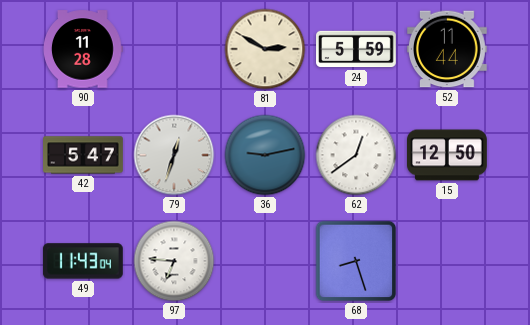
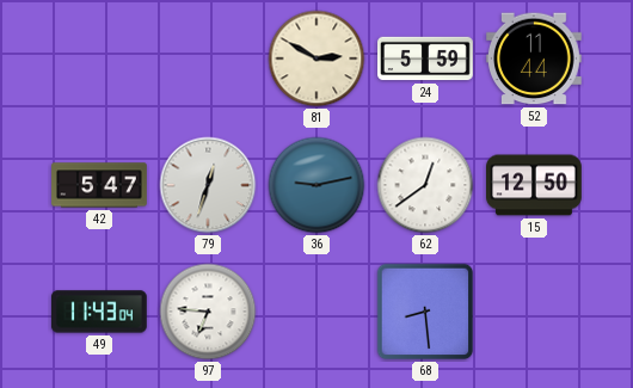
90: 11:28 -> none (84, 49)
68: 8:27 -> 8:29 (425, 312)
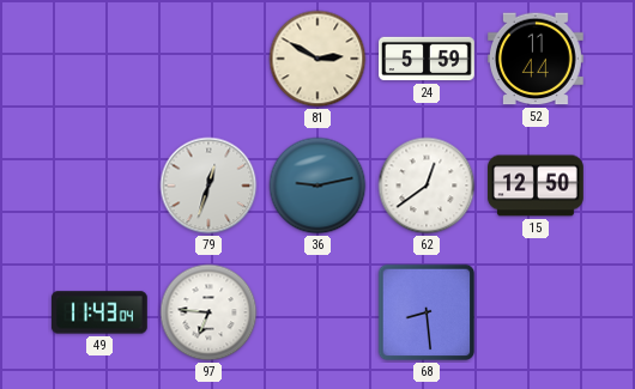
42: 5:47 -> none (99, 185)
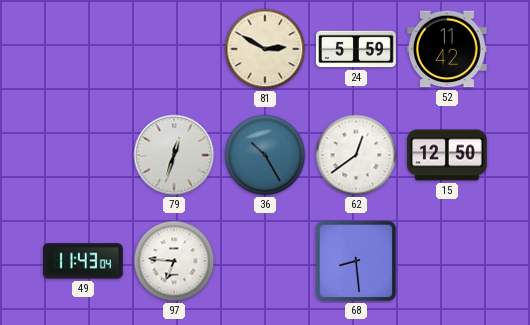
52: 11:44 -> 11:42 (448, 49)
36: 9:13 -> 10:25 (265, 155)
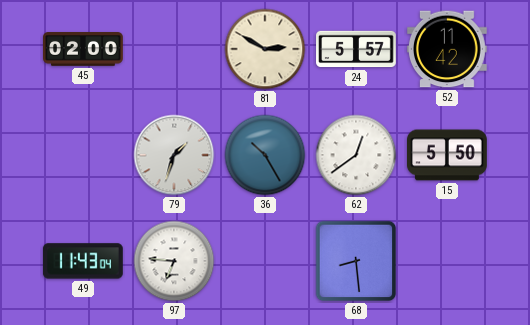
45: none -> 02:00 (83, 49)
24: 5:59 -> 5:57 (356, 49)
79: 12:33 -> 1:33 (174, 155)
15: 12:50 -> 5:50 (448, 155)
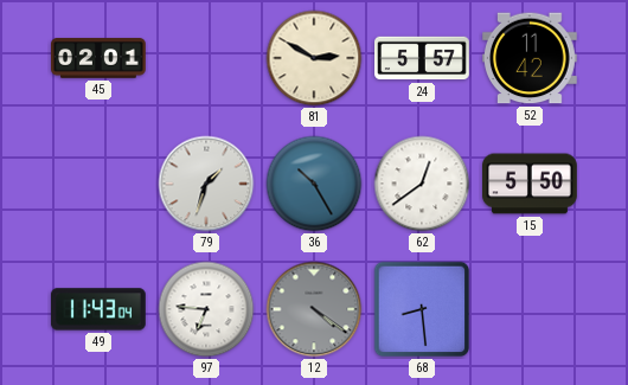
45: 02:00 -> 02:01 (98, 58)
12: none -> 4:21 (314, 309)
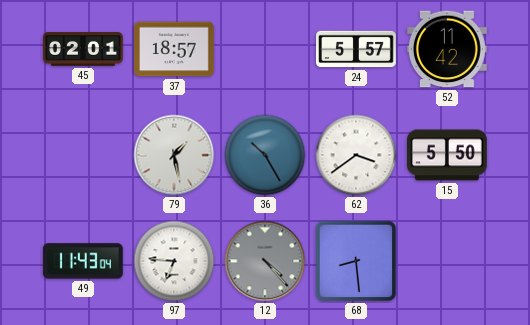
37: none -> 18:57 (175, 49)
81: 2:50 -> none (314, 58)
79: 1:33 -> 1:28 (174, 155)
62: 12:39 -> 3:39 (356, 155)
12: 4:21 -> 4:23 (265, 261)
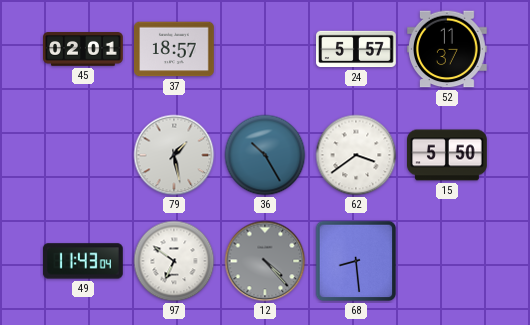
52: 11:42 -> 11:37 (448, 49)
97: 6:46 -> 6:51 (174, 261)
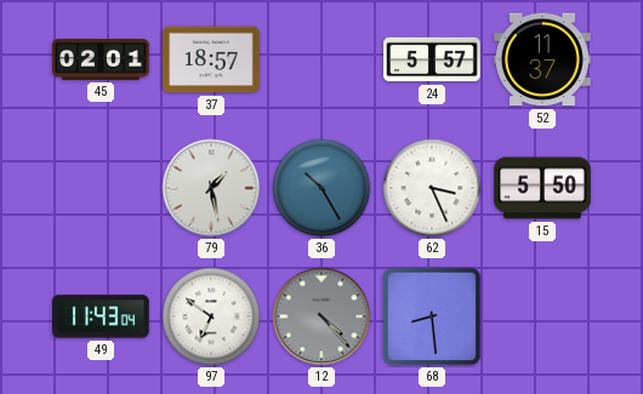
62: 3:39 -> 3:26 (432, 188)
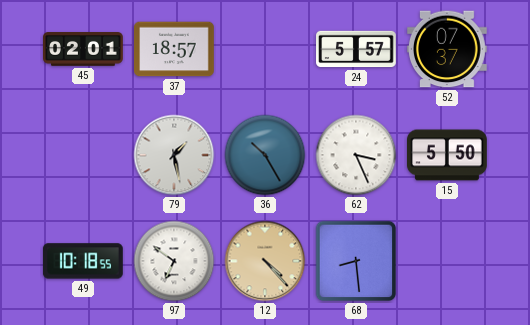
52: 11:37 -> 07:37 (448, 49)
49: 11:43 -> 10:18 (83, 261)
12 dial: grey -> champagne (265, 261)
